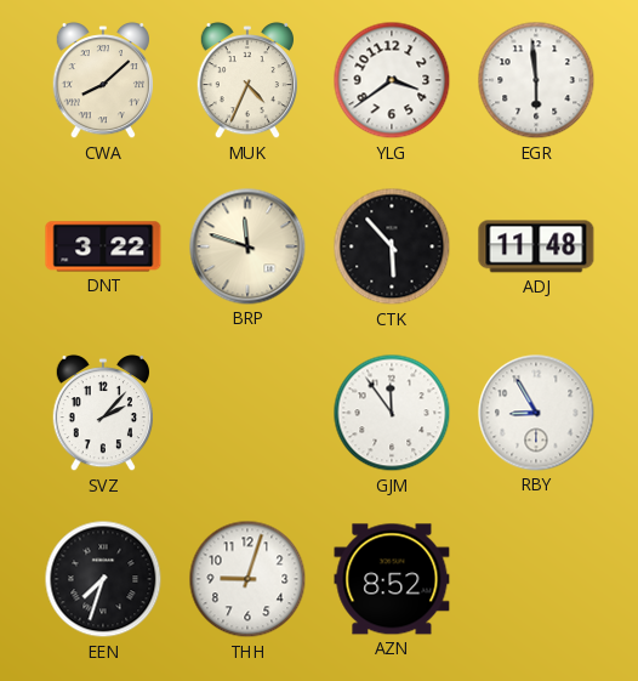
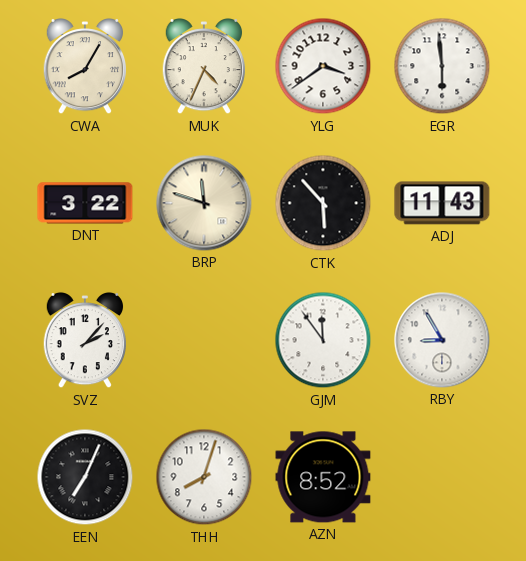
CWA: 8:08 -> 8:05 (84, 66)
ADJ: 11:48 -> 11:43 (442, 203)
EEN: 7:33 -> 7:04 (85, 477)
THH: 9:03 -> 8:03 (204, 477)
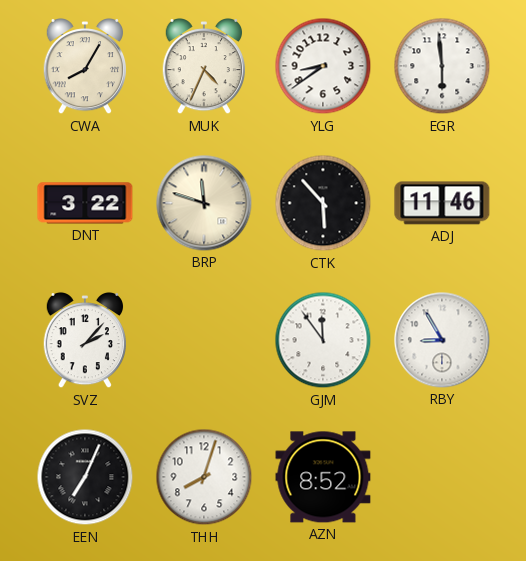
YLG: 3:39 -> 8:39 (323, 66)
ADJ: 11:43 -> 11:46 (442, 203)
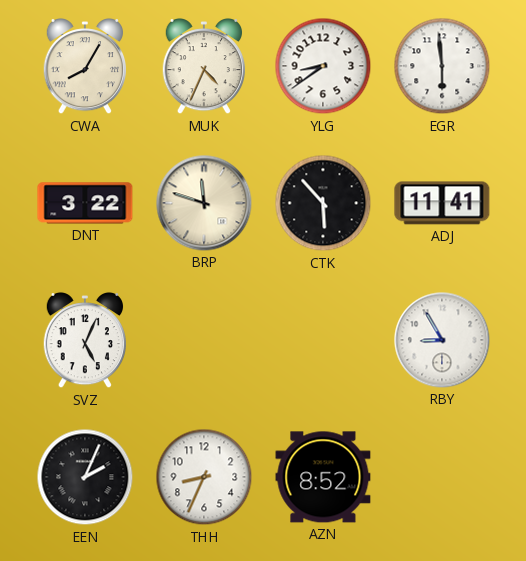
ADJ: 11:46 -> 11:41 (442, 203)
SVZ: 2:07 -> 5:04 (84, 340)
GJM: 11:54 -> none (323, 340)
EEN: 7:04 -> 2:04 (85, 477)
THH: 8:03 -> 8:34 (204, 477)
